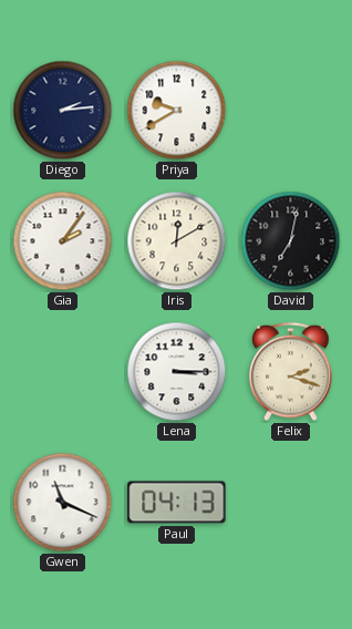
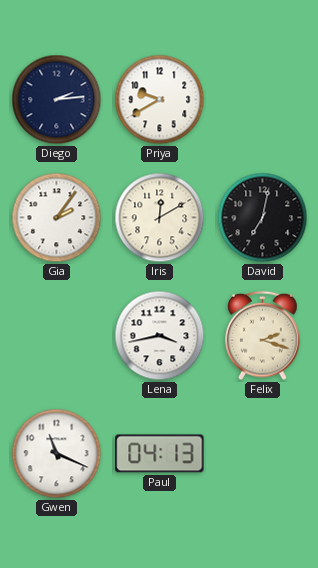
Lena: 3:15 -> 3:43 (160, 336)
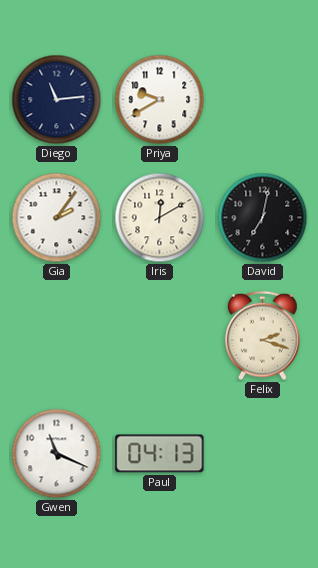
Diego: 2:14 -> 11:14 (57, 100)
Lena: 3:43 -> none (160, 336)
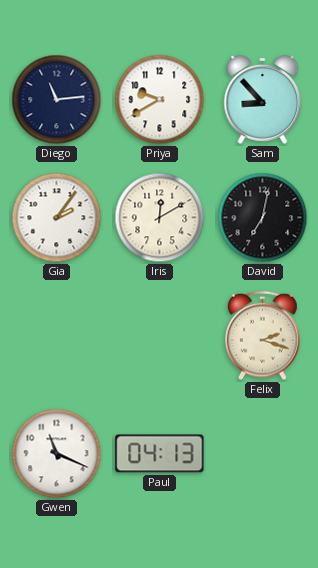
Sam: none -> 8:53 (263, 99)
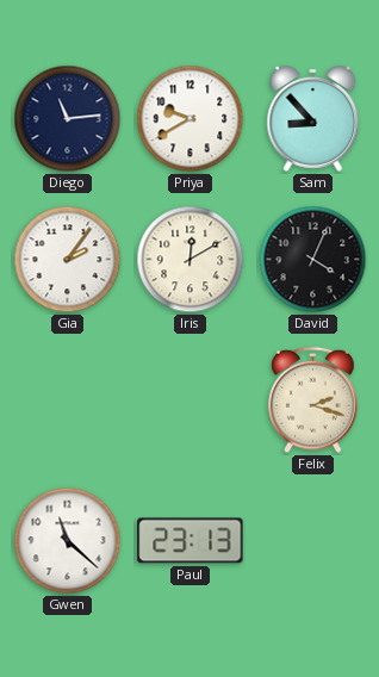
David: 7:02 -> 4:04 (313, 260)
Gwen: 11:19 -> 11:22 (68, 541)
Paul: 04:13 -> 23:13 (191, 541)
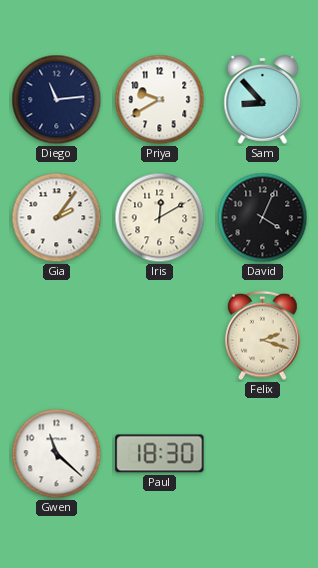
Paul: 23:13 -> 18:30 (160, 454)
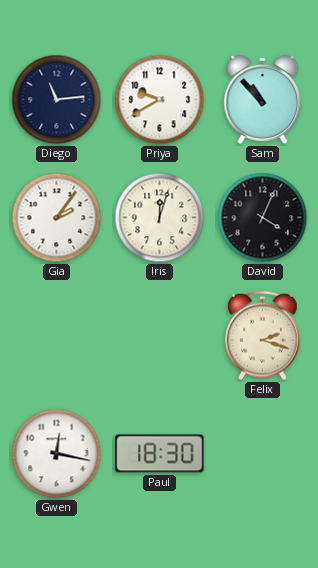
Sam: 8:53 -> 10:53 (263, 99)
Iris: 12:10 -> 12:03 (160, 218)
Gwen: 11:22 -> 12:17 (57, 454)
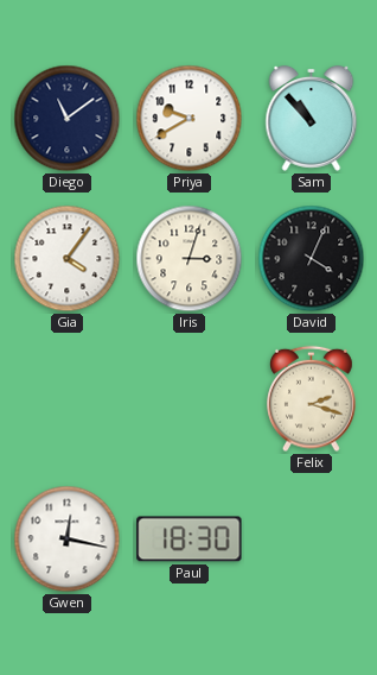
Diego: 11:14 -> 11:09 (68, 119)
Gia: 2:06 -> 4:06 (68, 259)
Iris: 12:03 -> 3:03 (190, 259)
